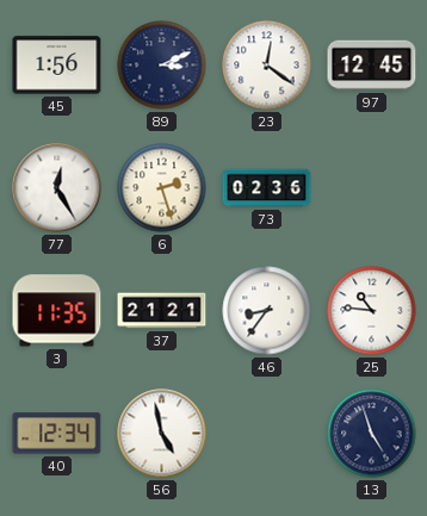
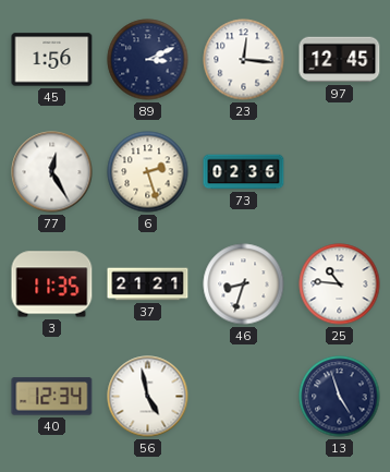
23: 12:21 -> 12:16 (244, 60)
46: 8:36 -> 8:33 (244, 285)
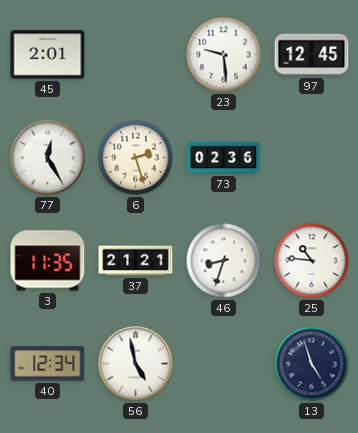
45: 1:56 -> 2:01 (48, 55)
89: 3:11 -> none (148, 60)
23: 12:16 -> 9:29 (224, 55)
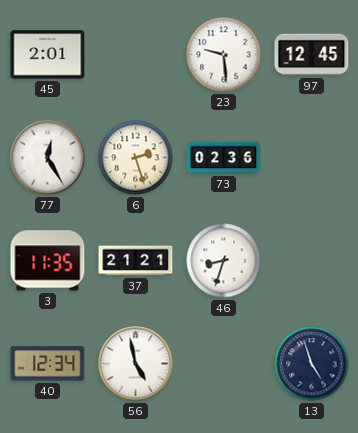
25: 10:46 -> none (312, 261)
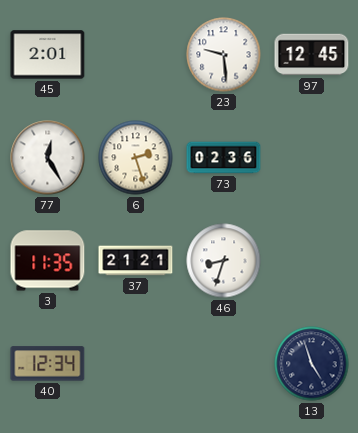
56: 4:58 -> none (136, 364)
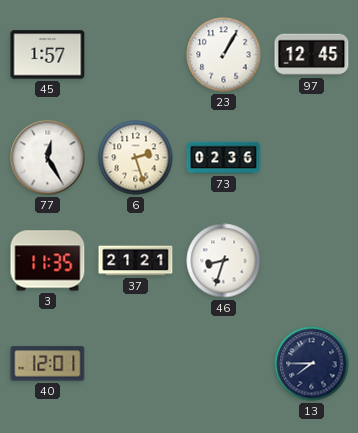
45: 2:01 -> 1:57 (48, 55)
23: 9:29 -> 1:05 (224, 55)
40: 12:34 -> 12:01 (48, 364)
13: 4:57 -> 7:45 (312, 364)
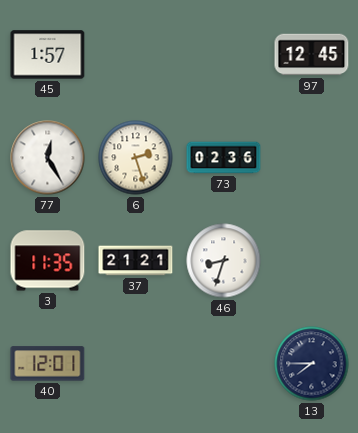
23: 1:05 -> none (224, 55)
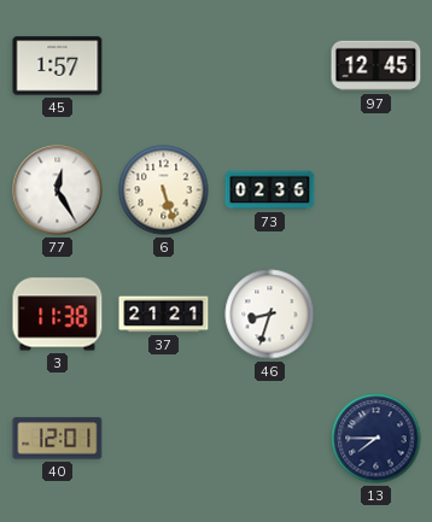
6: 2:27 -> 5:27 (164, 190)
3: 11:35 -> 11:38 (58, 315)
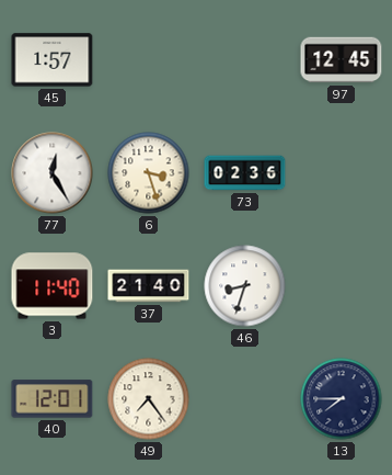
6: 5:27 -> 3:27 (149, 173)
3: 11:38 -> 11:40 (53, 286)
37: 21:21 -> 21:40 (149, 286)
49: none -> 7:24 (149, 399)
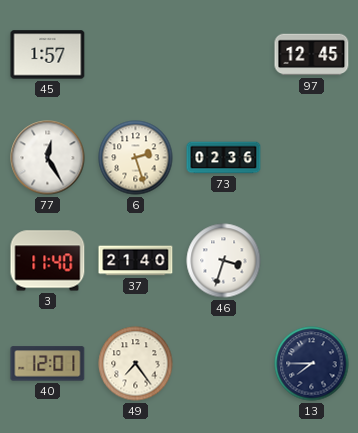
6: 3:27 -> 2:27 (136, 158)
46: 8:33 -> 3:33 (224, 261)
